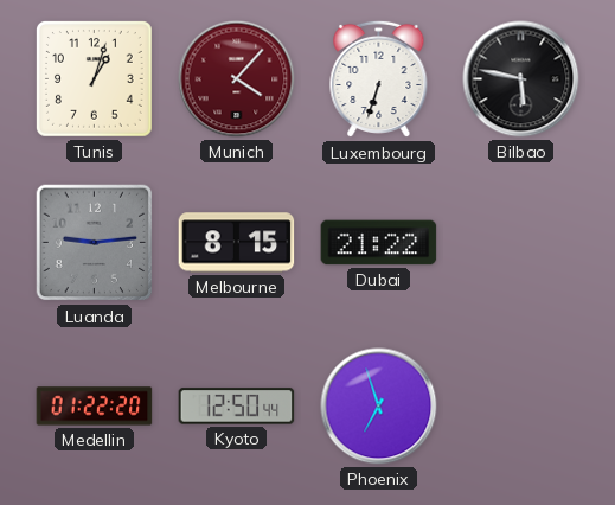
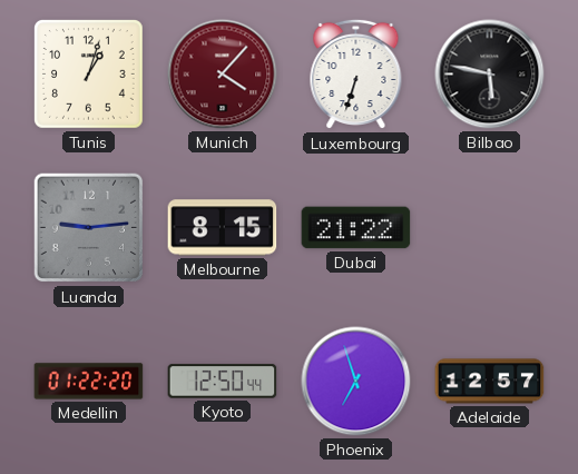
Adelaide: none -> 12:57 (490, 382)
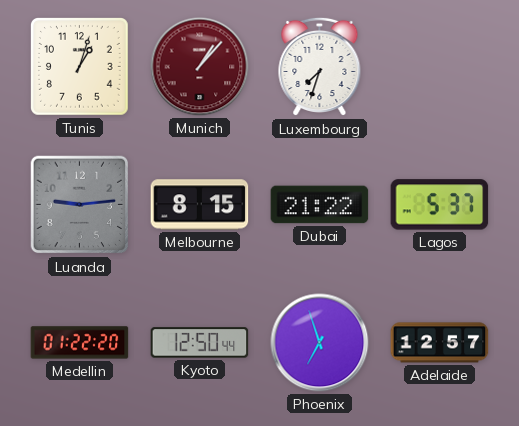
Munich: 4:07 -> 1:07 (200, 67)
Luxembourg: 6:33 -> 7:33 (320, 67)
Bilbao: 5:47 -> none (490, 75)
Lagos: none -> 5:37 (440, 205)
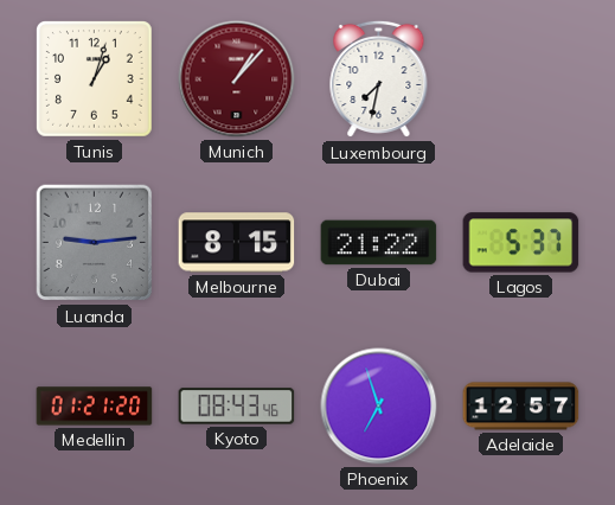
Luxembourg: 7:33 -> 7:32 (379, 79)
Medellin: 01:22 -> 01:21 (95, 407)
Kyoto: 12:50 -> 08:43 (237, 407)
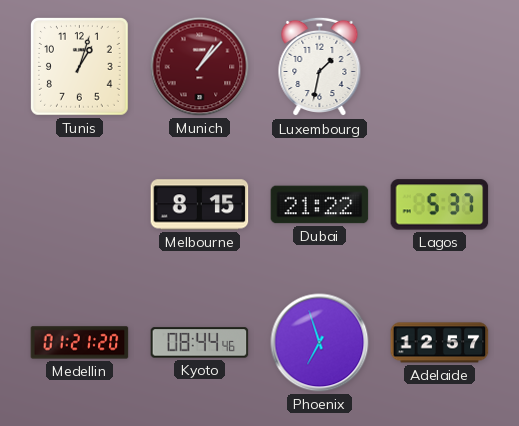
Luxembourg: 7:32 -> 1:32 (320, 67)
Luanda: 9:14 -> none (95, 243)
Kyoto: 08:43 -> 08:44 (200, 343)
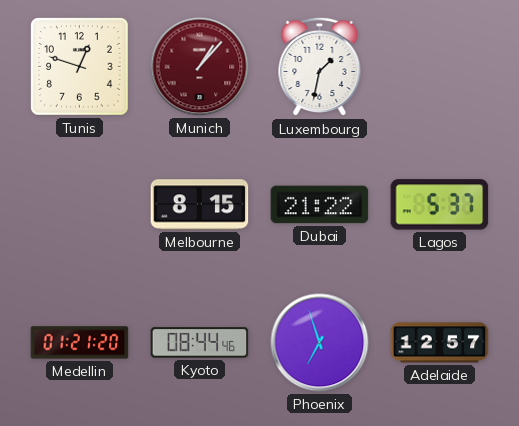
Tunis: 1:03 -> 12:48 (80, 67)
